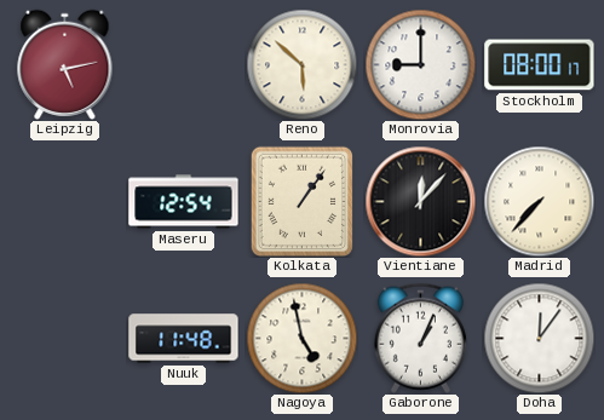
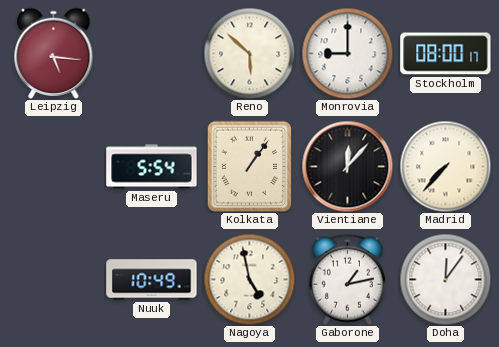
Leipzig: 5:13 -> 5:16 (54, 53)
Maseru: 12:54 -> 5:54 (152, 167)
Nuuk: 11:48 -> 10:49 (152, 280)
Gaborone: 1:04 -> 1:13 (347, 279)
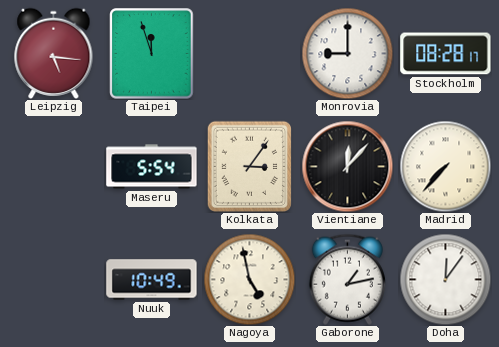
Taipei: none -> 11:57 (152, 54)
Reno: 5:52 -> none (249, 53)
Stockholm: 08:00 -> 08:28 (446, 54)
Kolkata: 1:06 -> 3:06 (249, 166)
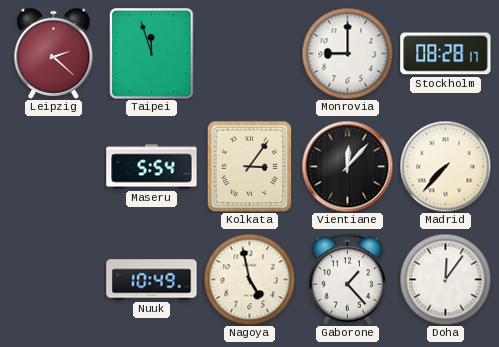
Leipzig: 5:16 -> 2:22 (54, 53)
Gaborone: 1:13 -> 1:23 (347, 279)
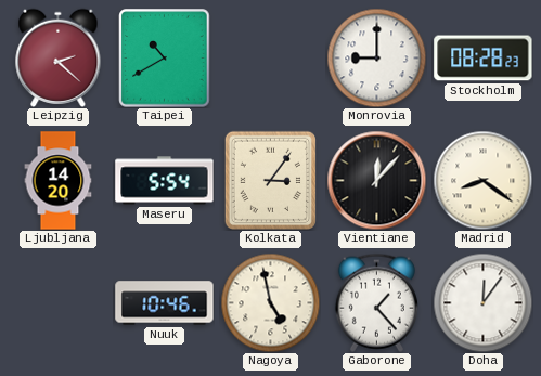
Taipei: 11:57 -> 10:40 (165, 59)
Stockholm: 08:28:17 -> 08:28:23 (484, 59)
Ljubljana: none -> 14:20 (59, 181)
Madrid: 7:37 -> 8:21 (482, 180)
Nuuk: 10:49 -> 10:46 (165, 303)
